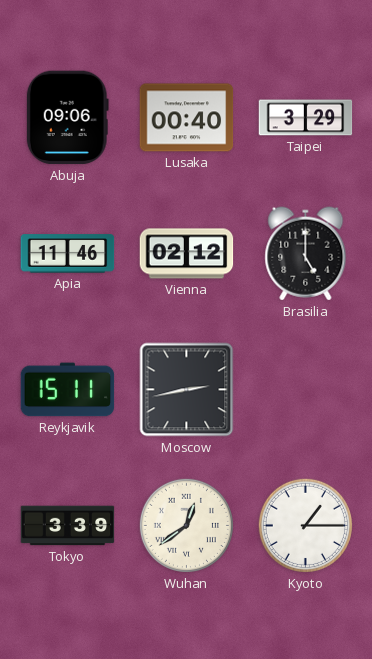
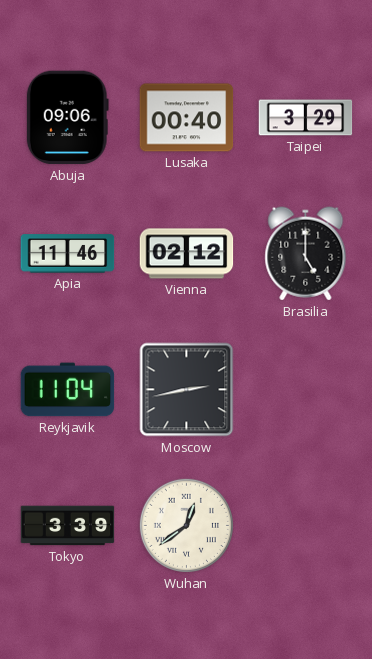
Reykjavik: 15:11 -> 11:04 (68, 390)
Kyoto: 1:15 -> none (305, 525)
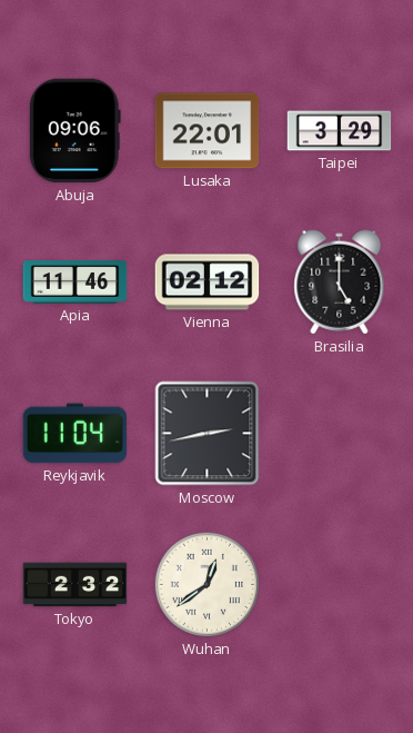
Lusaka: 00:40 -> 22:01 (208, 131)
Tokyo: 3:39 -> 2:32 (75, 585)
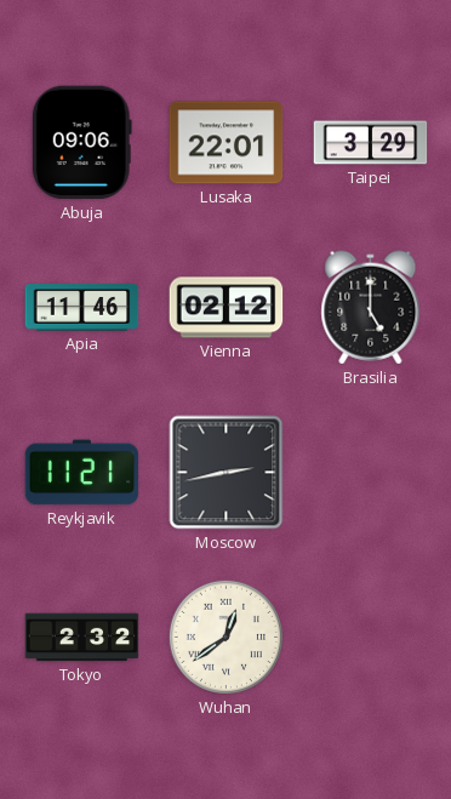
Reykjavik: 11:04 -> 11:21 (82, 473)
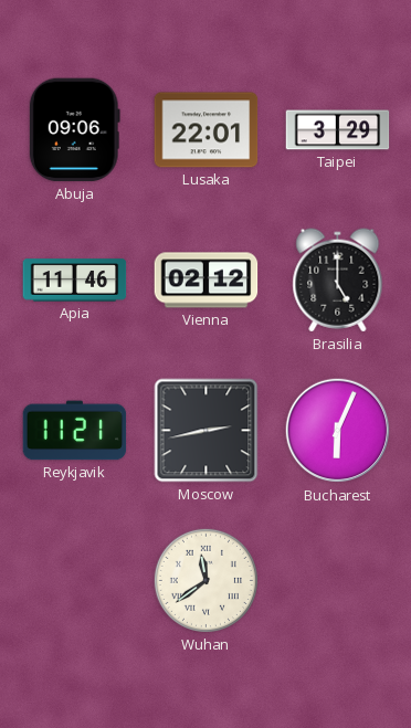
Bucharest: none -> 6:04 (338, 431)
Tokyo: 2:32 -> none (82, 638)
Wuhan: 12:39 -> 11:39 (205, 580)
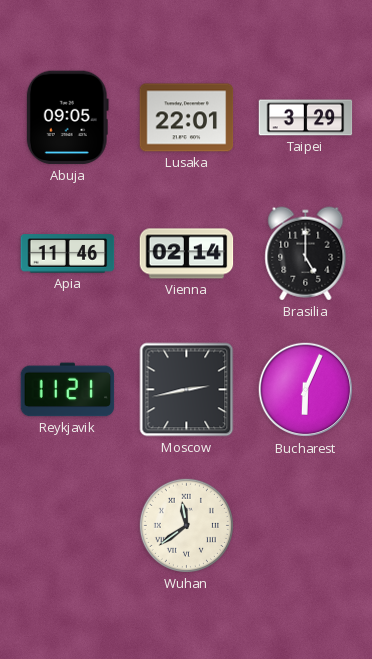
Abuja: 09:06 -> 09:05 (67, 118)
Vienna: 02:12 -> 02:14 (187, 254)
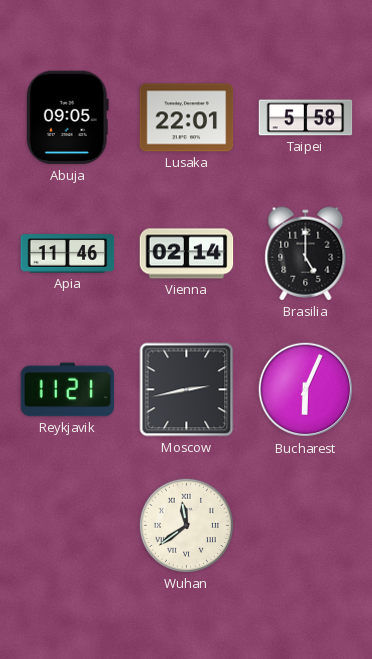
Taipei: 3:29 -> 5:58 (306, 118)
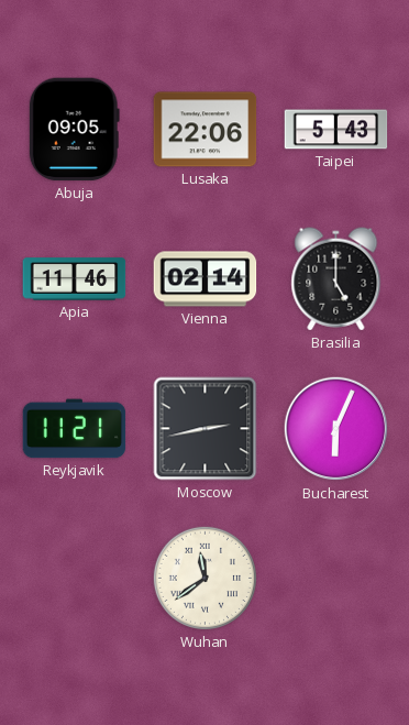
Lusaka: 22:01 -> 22:06 (206, 130)
Taipei: 5:58 -> 5:43 (336, 130)
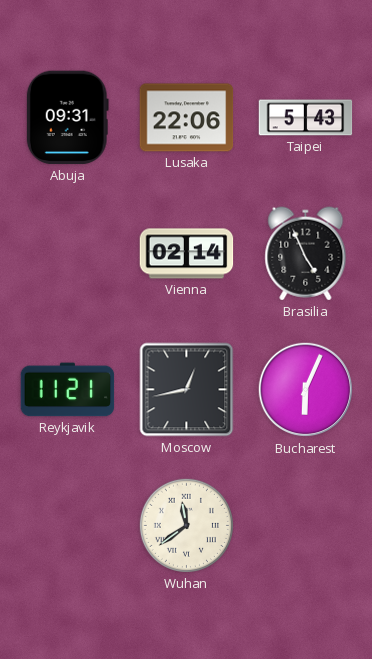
Abuja: 09:05 -> 09:31 (67, 118)
Apia: 11:46 -> none (75, 279)
Brasilia: 5:00 -> 4:56 (306, 254)
Moscow: 2:43 -> 12:43 (187, 390)
